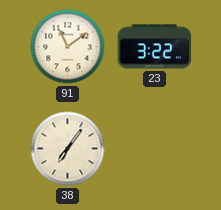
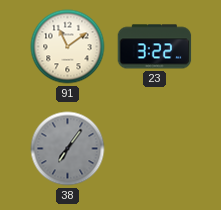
38 dial: cream -> grey (68, 149)
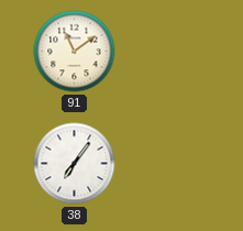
23: 3:22 -> none (155, 47)
38 dial: grey -> white (75, 164)
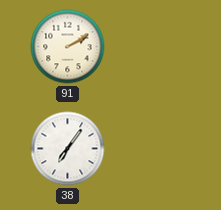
91: 11:09 -> 2:10 (68, 47)
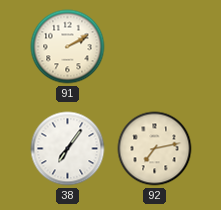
92: none -> 7:13 (155, 149)
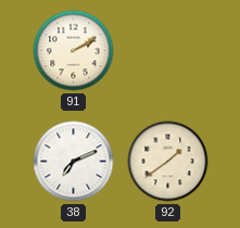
38: 7:06 -> 7:11 (74, 162)
92: 7:13 -> 1:39 (168, 162)
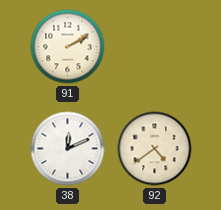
38: 7:11 -> 12:11 (68, 149)
92: 1:39 -> 4:39 (155, 149)
